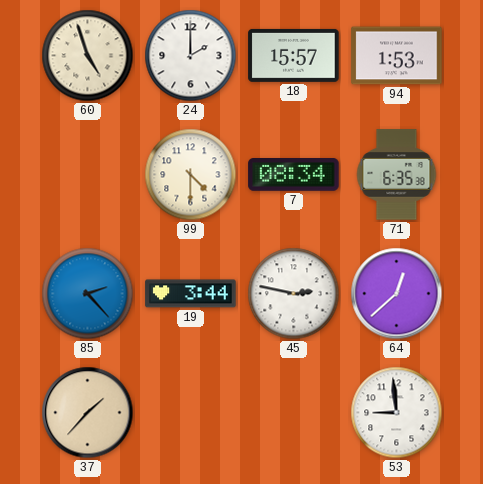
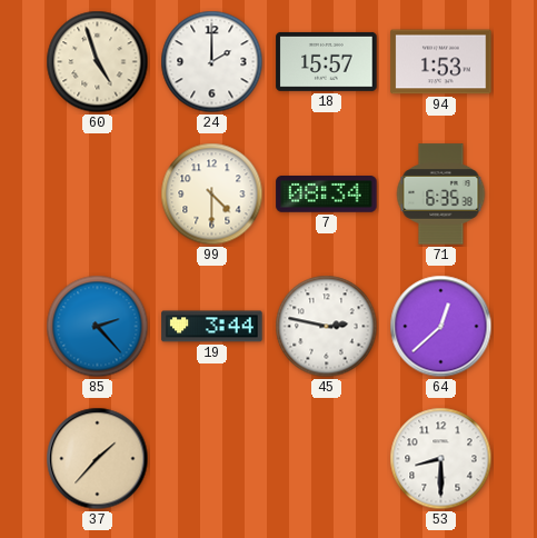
53: 8:59 -> 8:30 (441, 459)
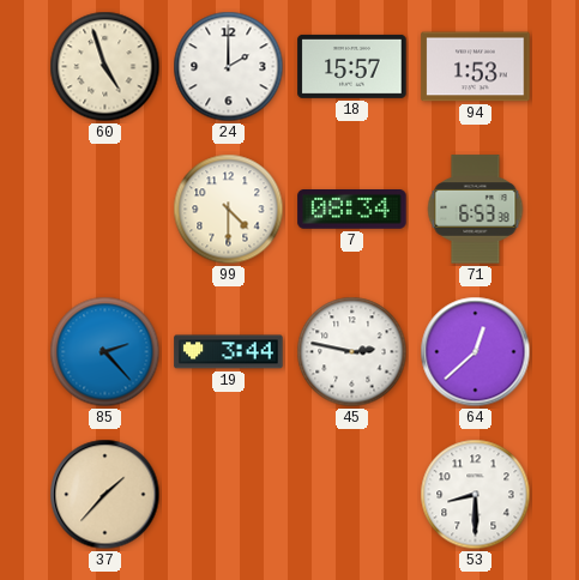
71: 6:35 -> 6:53 (476, 210)
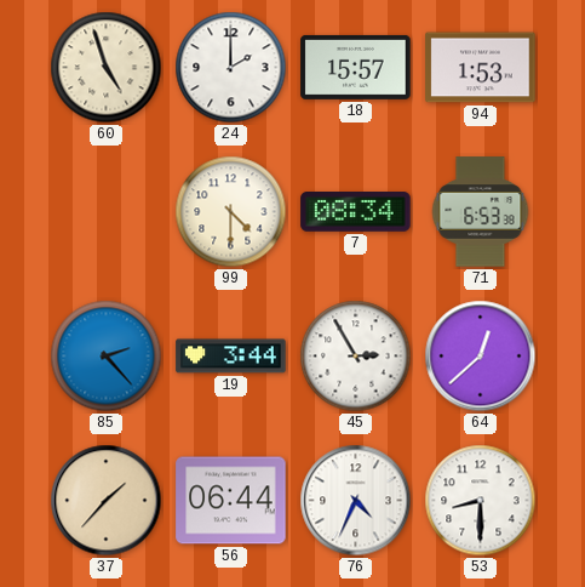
45: 2:47 -> 2:55 (356, 357)
56: none -> 06:44 (231, 501)
76: none -> 4:34 (356, 501)
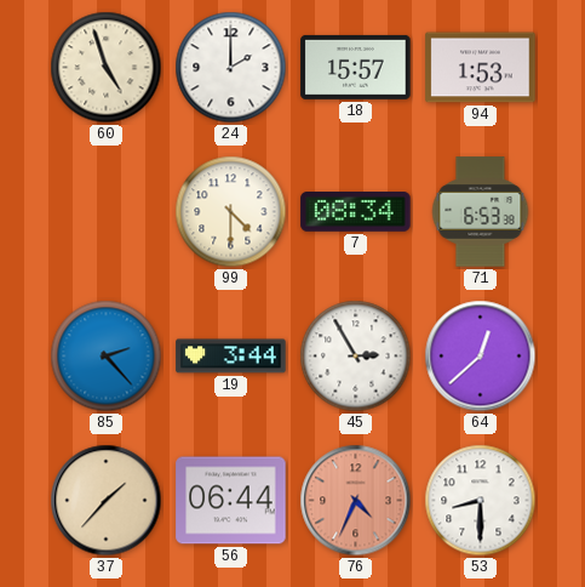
76 dial: white -> salmon (356, 501)
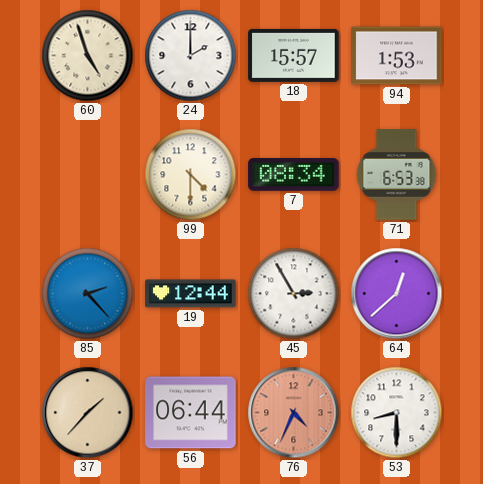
19: 3:44 -> 12:44 (191, 294)
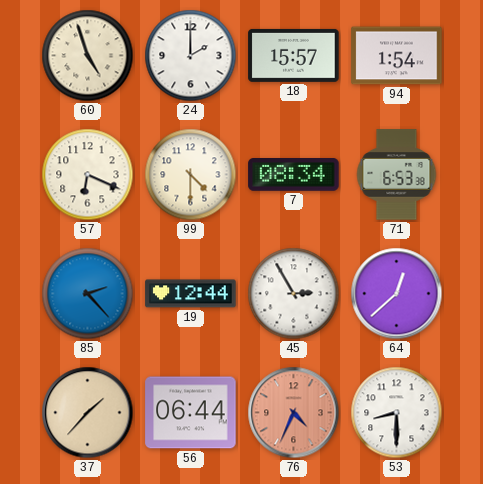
94: 1:53 -> 1:54 (397, 56)
57: none -> 6:19 (88, 175)
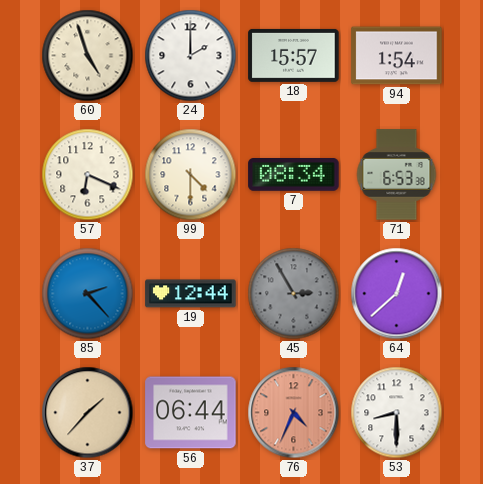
45 dial: white -> grey (294, 294)
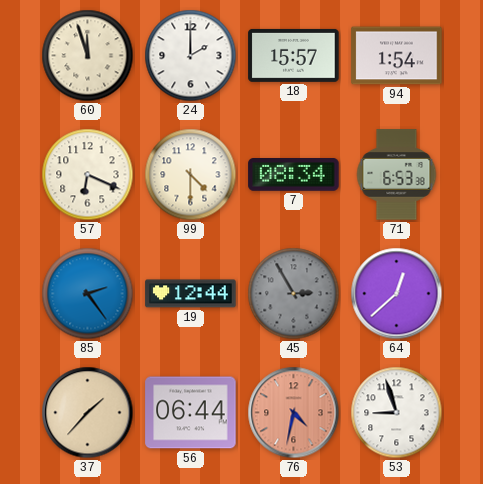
60: 4:57 -> 11:57 (88, 56)
85: 2:23 -> 2:24 (88, 294)
76: 4:34 -> 4:32 (294, 413)
53: 8:30 -> 8:57 (397, 413)
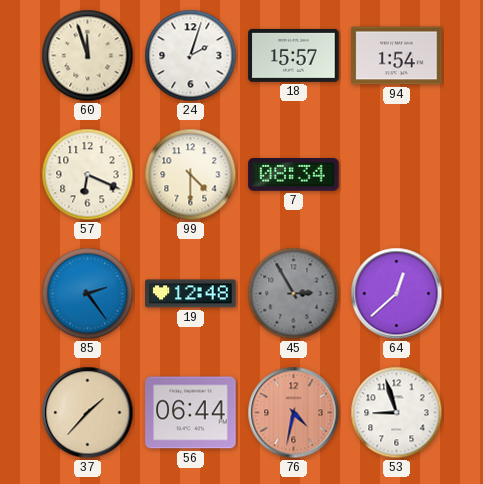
24: 2:00 -> 2:03 (191, 56)
71: 6:53 -> none (397, 175)
19: 12:44 -> 12:48 (191, 294)
